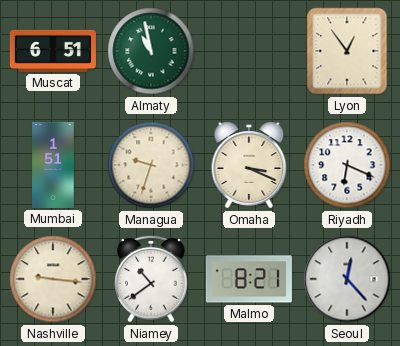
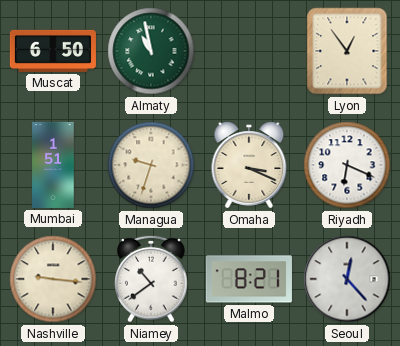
Muscat: 6:51 -> 6:50 (53, 51)
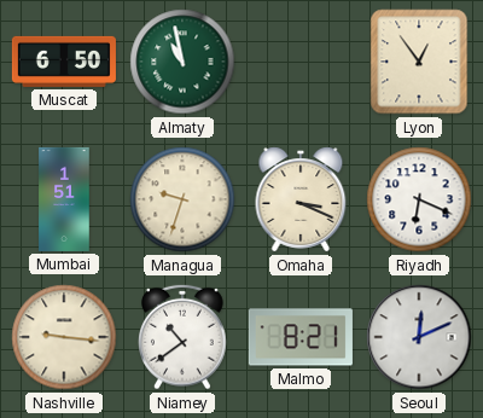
Seoul: 12:23 -> 12:11 (419, 337)
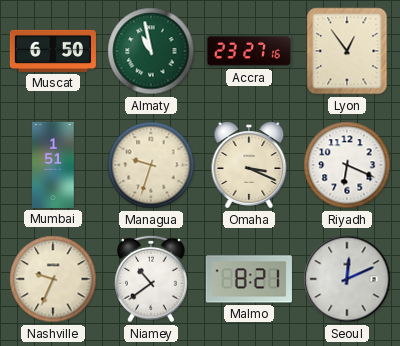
Accra: none -> 23:27 (249, 51)
Nashville: 9:16 -> 9:34 (53, 279)
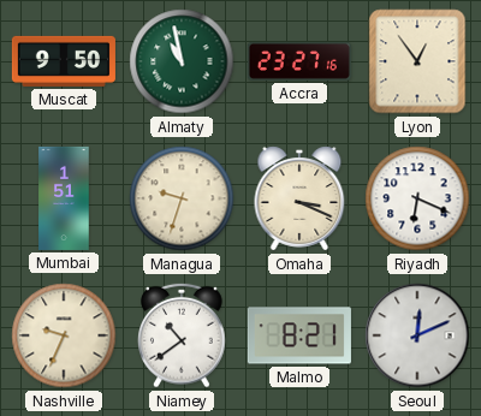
Muscat: 6:50 -> 9:50 (64, 61)
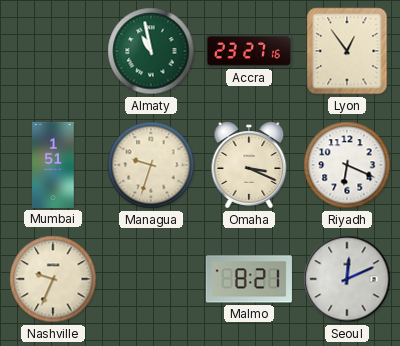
Muscat: 9:50 -> none (64, 61)
Niamey: 10:39 -> none (182, 335)
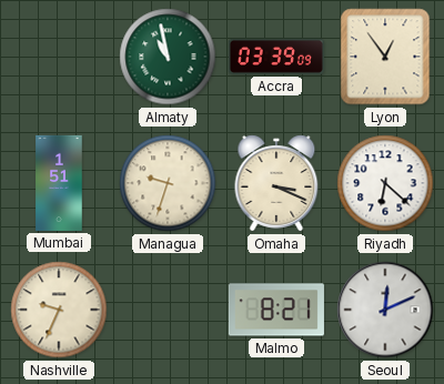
Accra: 23:27 -> 03:39 (276, 57)
Riyadh: 6:19 -> 6:22 (385, 183)
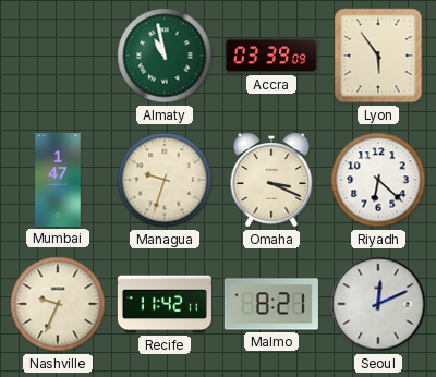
Lyon: 12:54 -> 5:54 (378, 56)
Mumbai: 1:51 -> 1:47 (58, 180)
Recife: none -> 11:42 (165, 304)
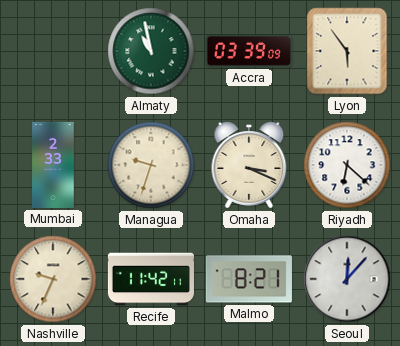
Mumbai: 1:47 -> 2:33 (53, 165)
Seoul: 12:11 -> 12:07 (347, 279)
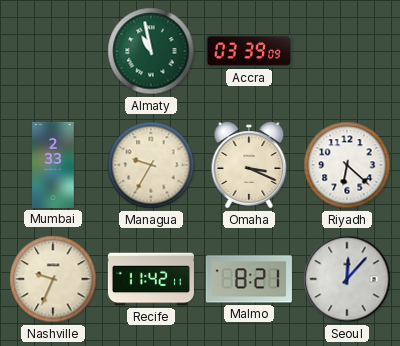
Lyon: 5:54 -> none (347, 51)
Managua: 9:33 -> 9:35 (151, 165)
